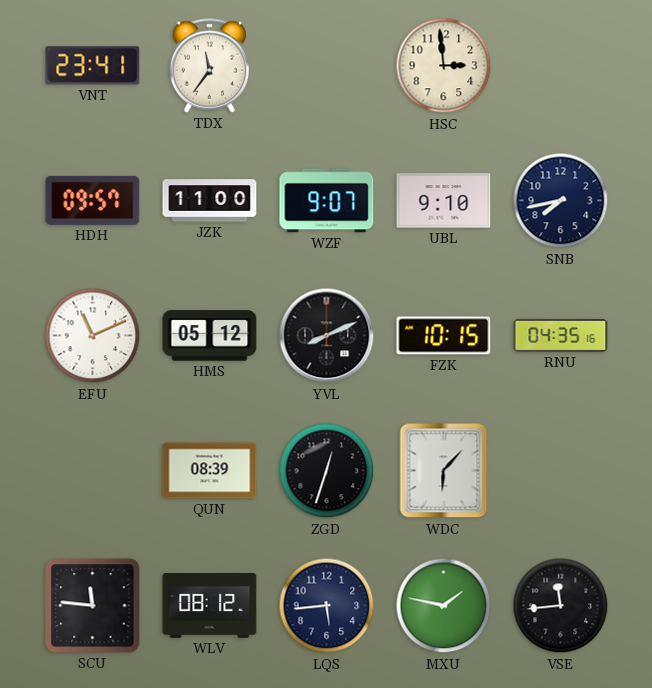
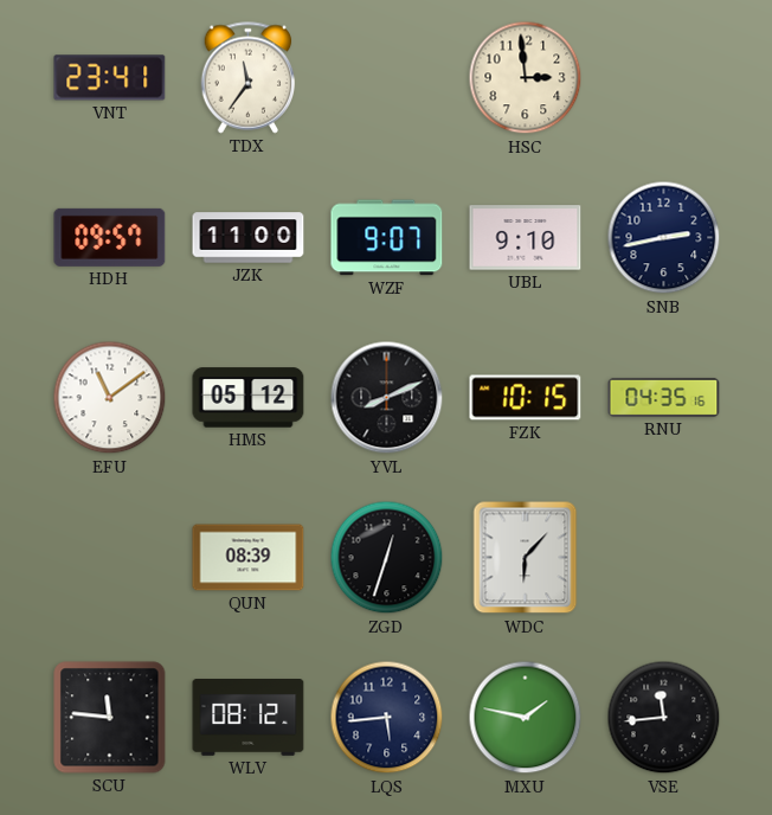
SNB: 7:43 -> 2:43 (664, 238)
EFU: 11:11 -> 11:09 (110, 398)
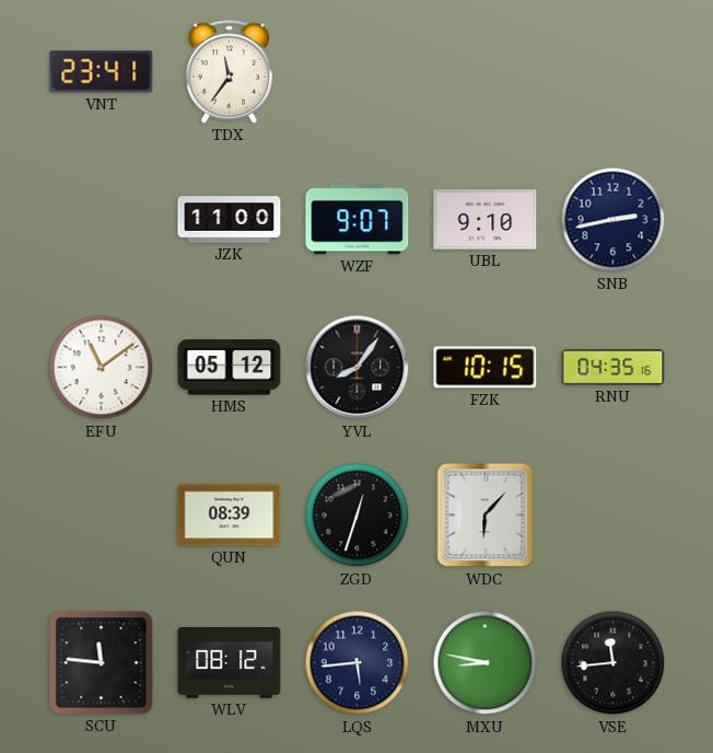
HSC: 2:59 -> none (526, 78)
HDH: 09:57 -> none (110, 237)
YVL: 8:11 -> 8:06 (358, 368)
MXU: 1:47 -> 8:47 (486, 663)
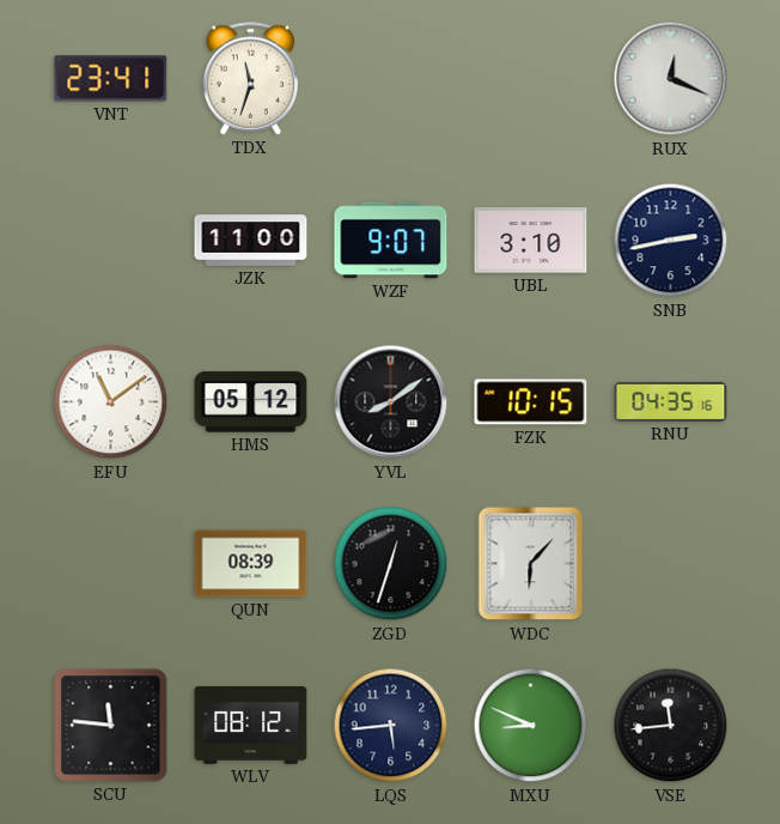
TDX: 11:36 -> 11:33 (251, 79)
RUX: none -> 12:19 (671, 79)
UBL: 9:10 -> 3:10 (531, 241)
YVL: 8:06 -> 8:09 (391, 402)
MXU: 8:47 -> 8:49 (531, 726)
